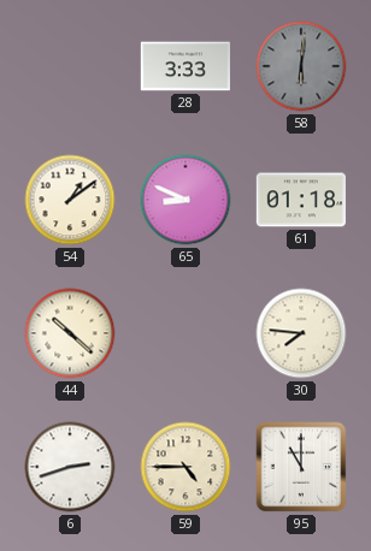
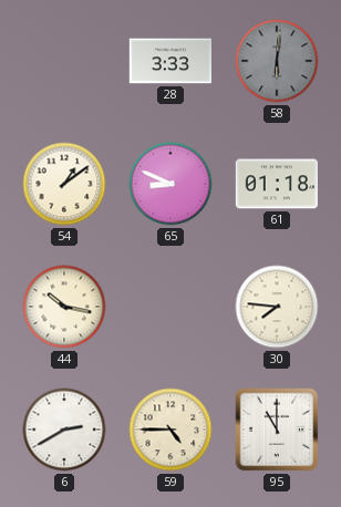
44: 10:22 -> 10:17 (64, 307)
6: 2:42 -> 2:40 (64, 430)
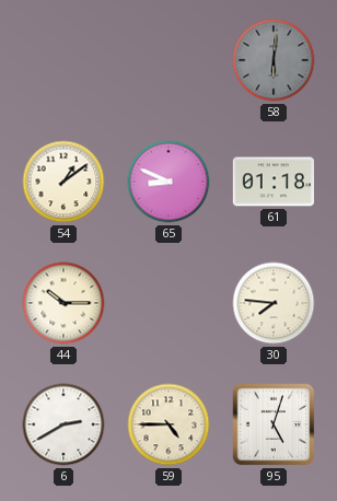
28: 3:33 -> none (169, 61)
44: 10:17 -> 10:15 (63, 303)
95: 11:00 -> 5:03 (274, 424)
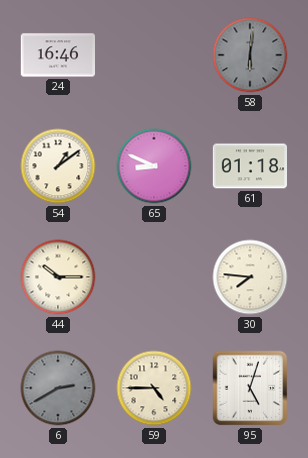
24: none -> 16:46 (57, 55)
6 dial: white -> grey (58, 388)
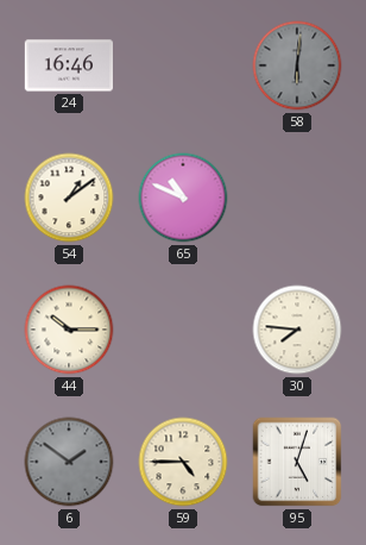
65: 8:49 -> 10:49 (183, 198)
61: 01:18 -> none (249, 166)
6: 2:40 -> 1:51 (69, 462)
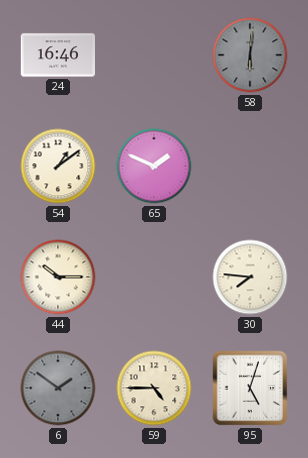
65: 10:49 -> 1:49 (154, 166)
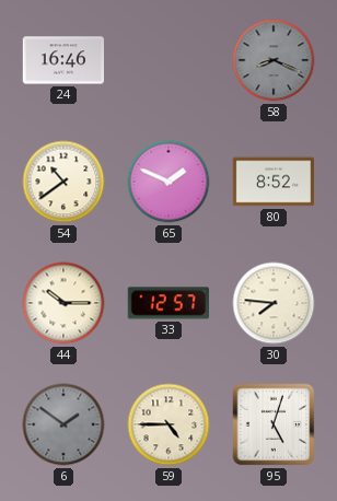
58: 6:01 -> 8:19 (274, 60)
54: 1:09 -> 10:39 (63, 182)
80: none -> 8:52 (272, 182)
33: none -> 12:57 (168, 303)
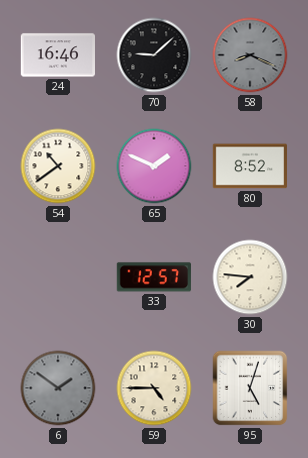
70: none -> 9:08 (154, 55)
44: 10:15 -> none (63, 303)
